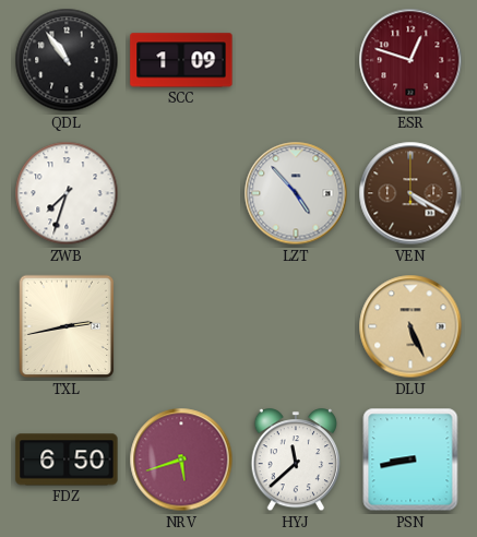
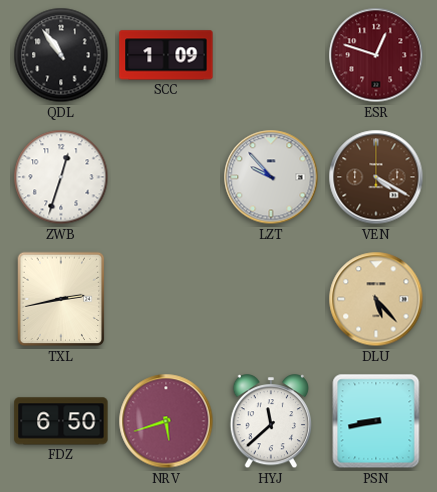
ZWB: 7:33 -> 12:33 (61, 177)
LZT: 4:53 -> 9:53 (271, 177)
DLU: 5:26 -> 5:23 (376, 299)
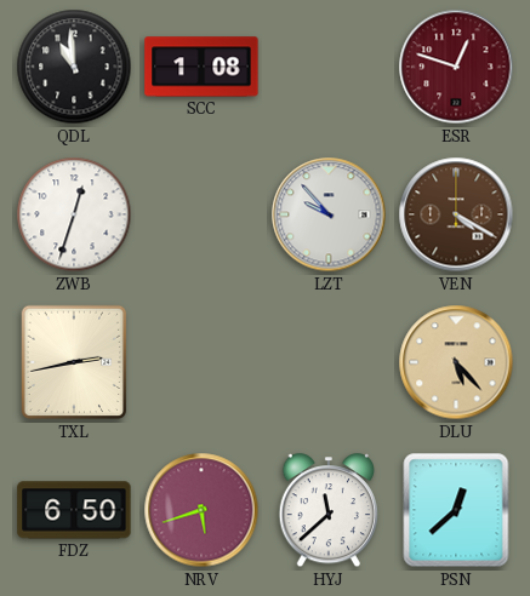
QDL: 10:54 -> 10:59 (74, 67)
SCC: 1:09 -> 1:08 (201, 67)
PSN: 8:43 -> 12:38 (456, 510)
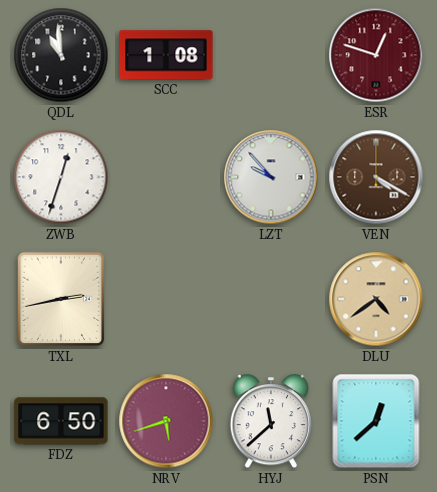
DLU: 5:23 -> 4:39 (376, 299)
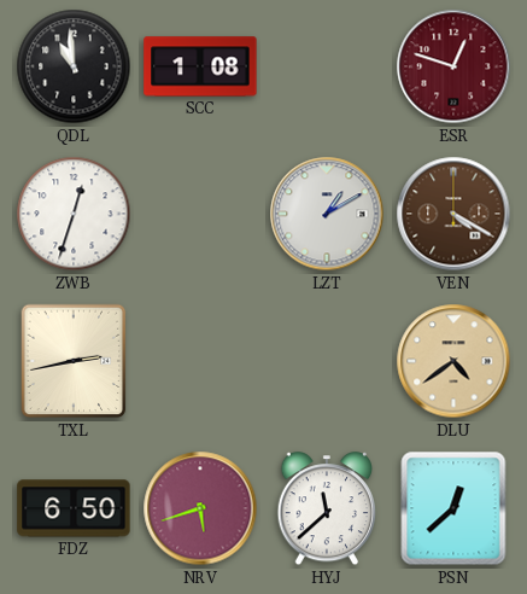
LZT: 9:53 -> 1:10 (327, 214)
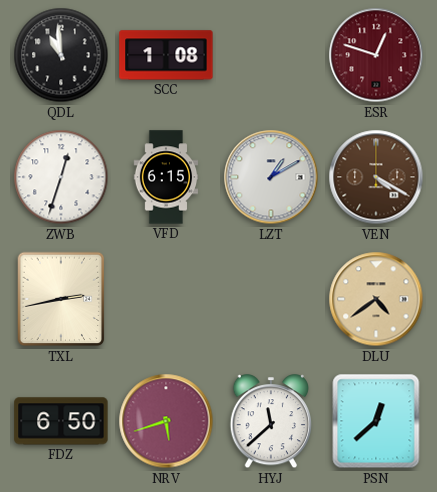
VFD: none -> 6:15 (166, 177)
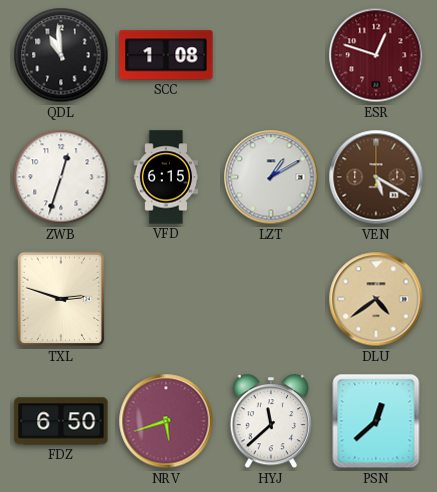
VEN: 4:20 -> 5:20 (376, 177)
TXL: 2:43 -> 2:48 (61, 299)
